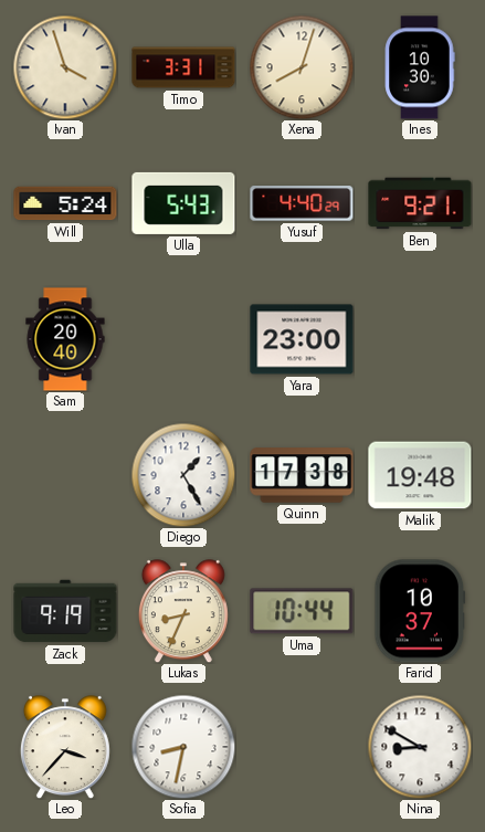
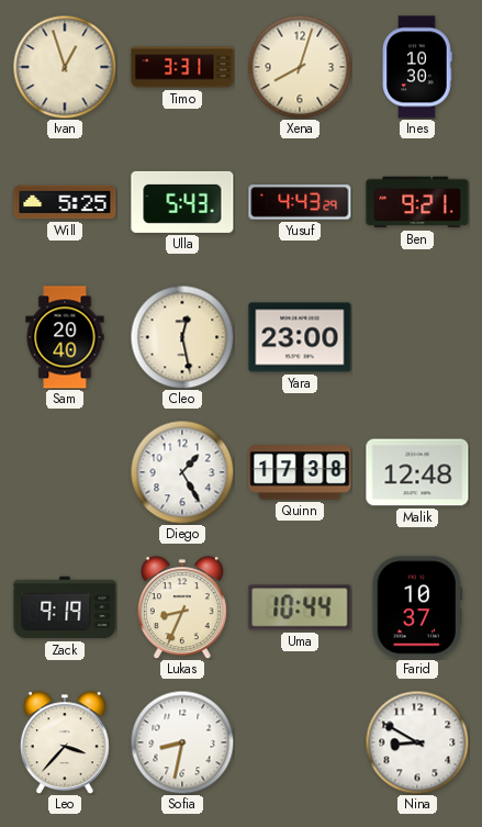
Ivan: 3:57 -> 12:57 (65, 67)
Will: 5:24 -> 5:25 (65, 202)
Yusuf: 4:40 -> 4:43 (300, 202)
Cleo: none -> 12:28 (182, 337)
Malik: 19:48 -> 12:48 (417, 472)
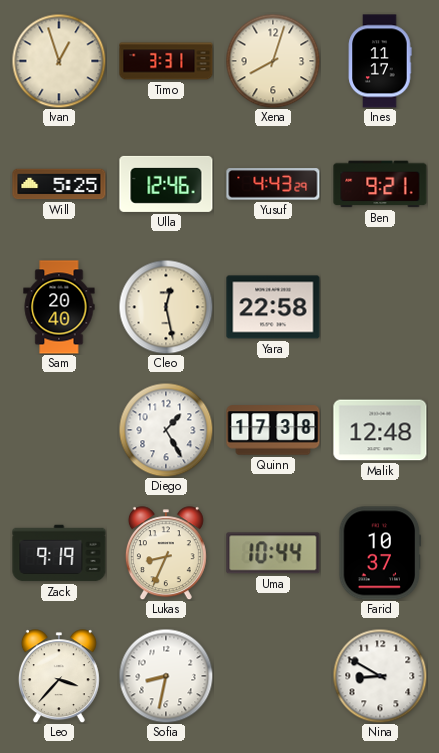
Ines: 10:30 -> 11:17 (380, 61)
Ulla: 5:43 -> 12:46 (166, 184)
Yara: 23:00 -> 22:58 (273, 307)
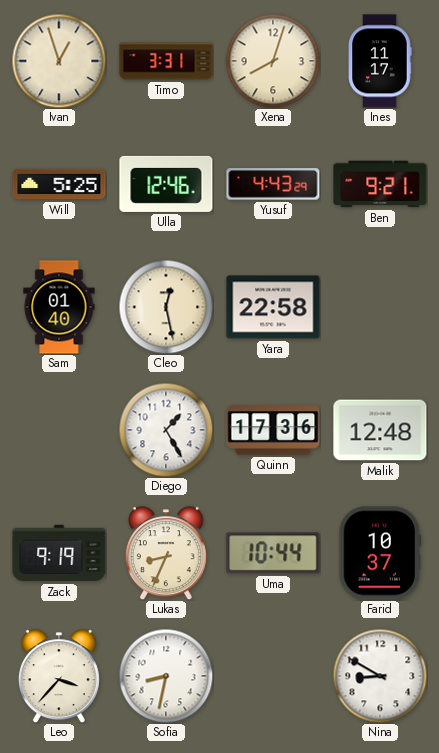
Sam: 20:40 -> 01:40 (59, 307)
Quinn: 17:38 -> 17:36 (273, 430)
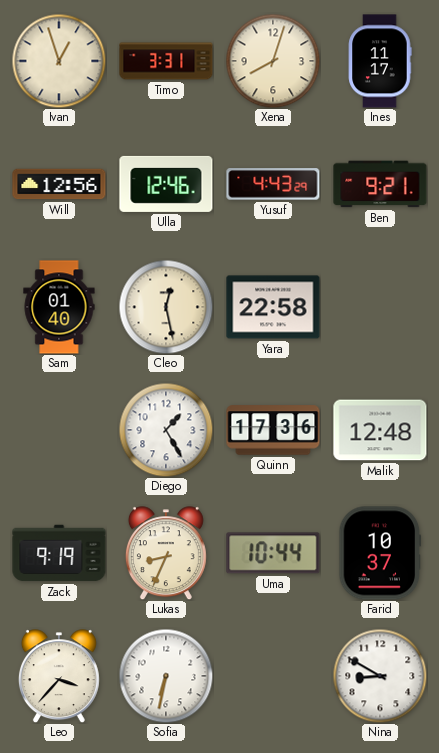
Will: 5:25 -> 12:56 (59, 184)
Sofia: 8:32 -> 6:32 (166, 676)
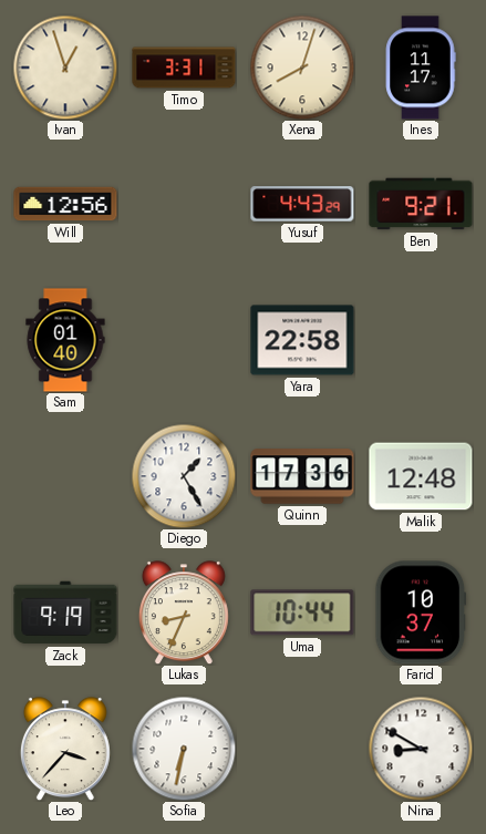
Ulla: 12:46 -> none (166, 184)
Cleo: 12:28 -> none (166, 307)
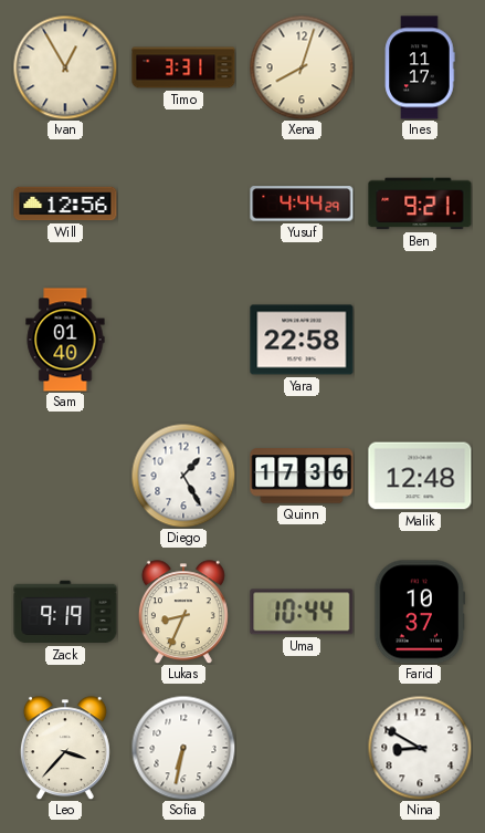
Ivan: 12:57 -> 12:55 (65, 67)
Yusuf: 4:43 -> 4:44 (302, 204)
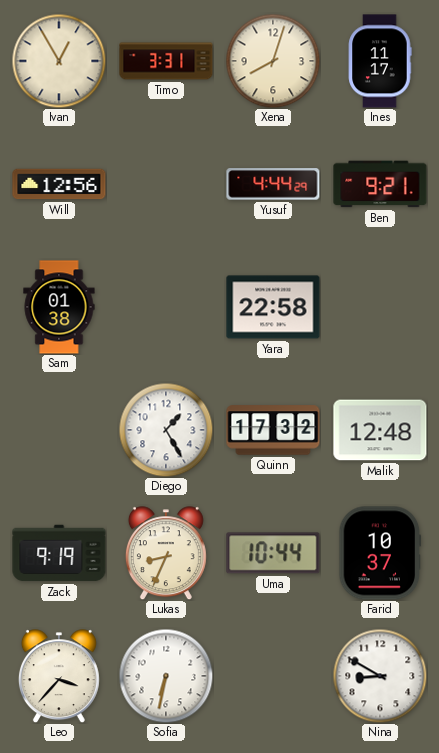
Sam: 01:40 -> 01:38 (59, 307)
Quinn: 17:36 -> 17:32 (273, 430)
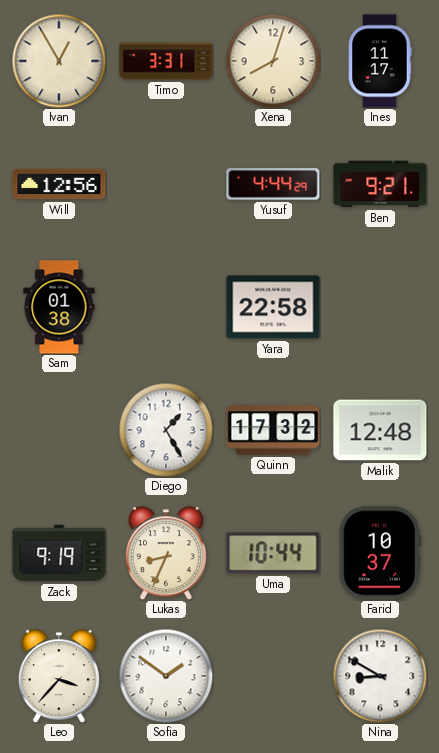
Sofia: 6:32 -> 1:51 (166, 676)
